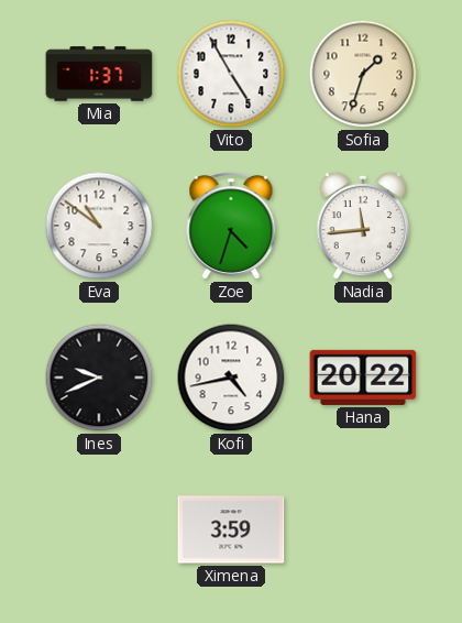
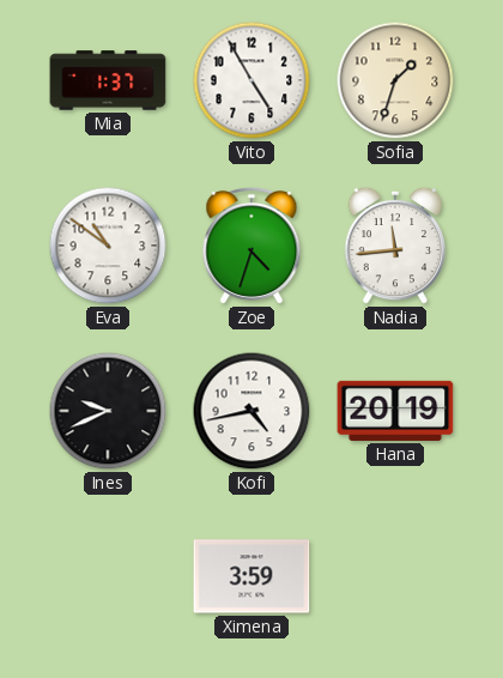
Hana: 20:22 -> 20:19 (395, 411)
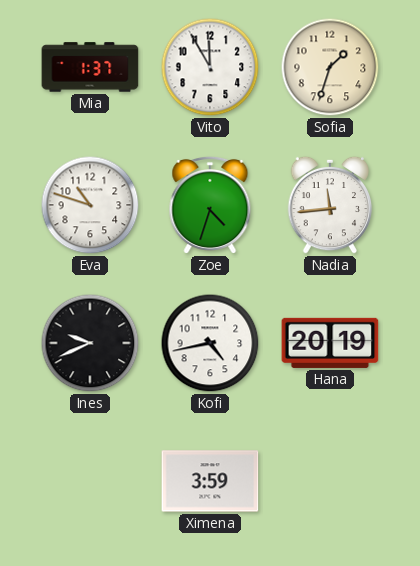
Vito: 4:55 -> 11:55 (210, 67)
Eva: 10:51 -> 10:48 (90, 205)
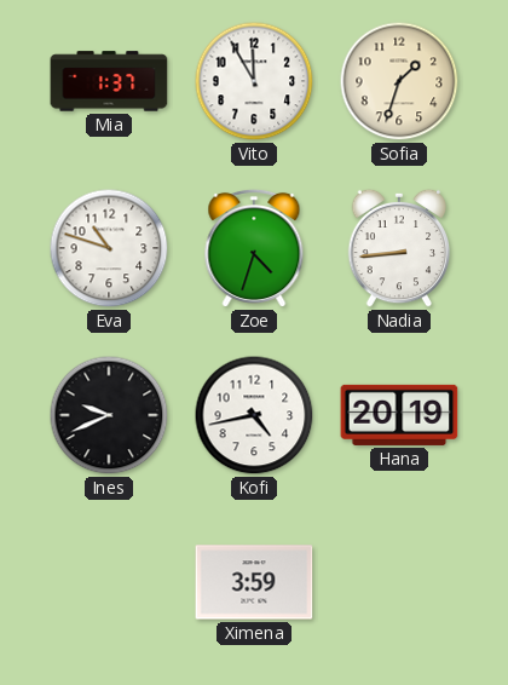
Nadia: 11:44 -> 8:44 (399, 248)
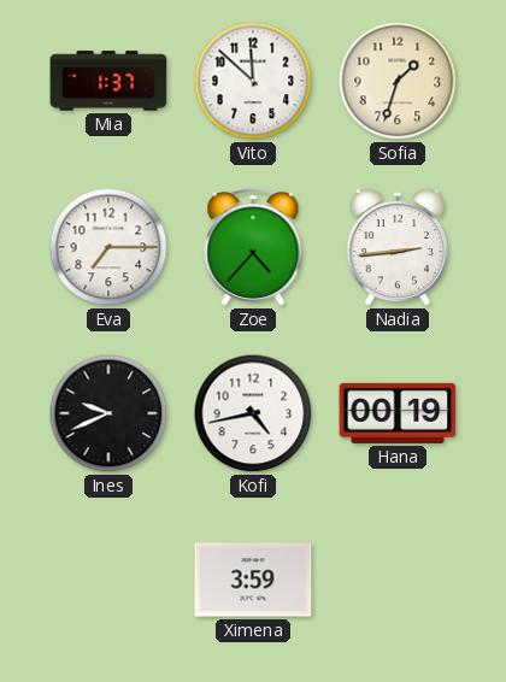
Vito: 11:55 -> 11:52 (253, 81)
Eva: 10:48 -> 7:15 (108, 247)
Zoe: 4:33 -> 4:37 (253, 247)
Nadia: 8:44 -> 2:44 (398, 247)
Hana: 20:19 -> 00:19 (398, 413)
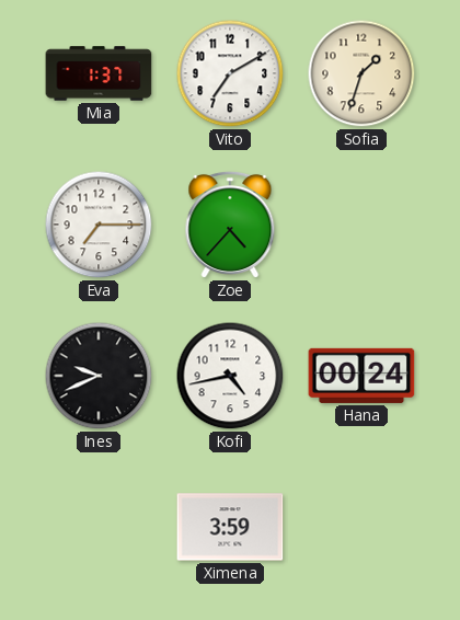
Vito: 11:52 -> 7:10 (230, 73)
Nadia: 2:44 -> none (398, 247)
Hana: 00:19 -> 00:24 (361, 376)
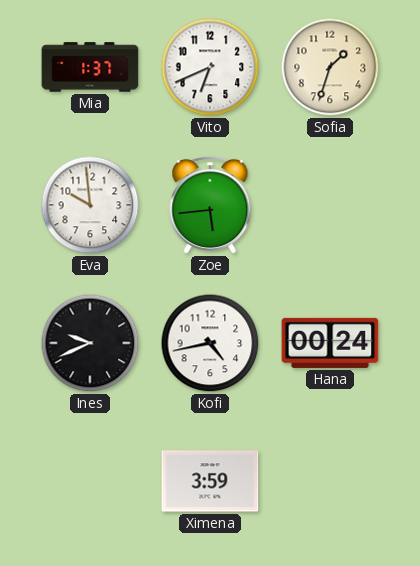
Vito: 7:10 -> 6:41 (210, 67)
Eva: 7:15 -> 9:59 (90, 205)
Zoe: 4:37 -> 5:44 (210, 205)
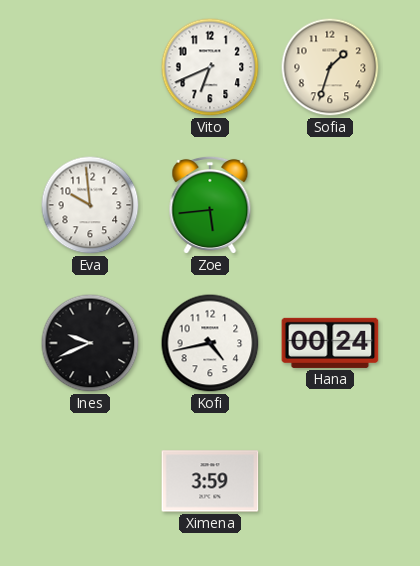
Mia: 1:37 -> none (90, 67)
